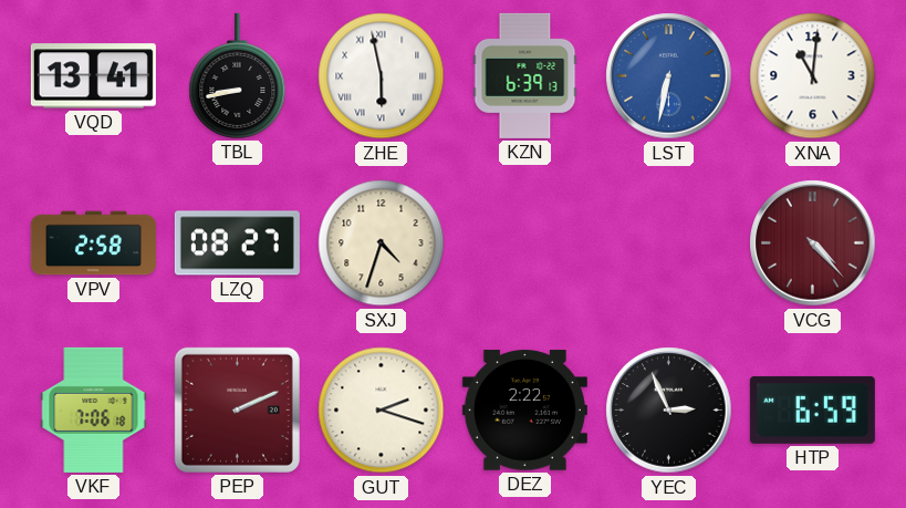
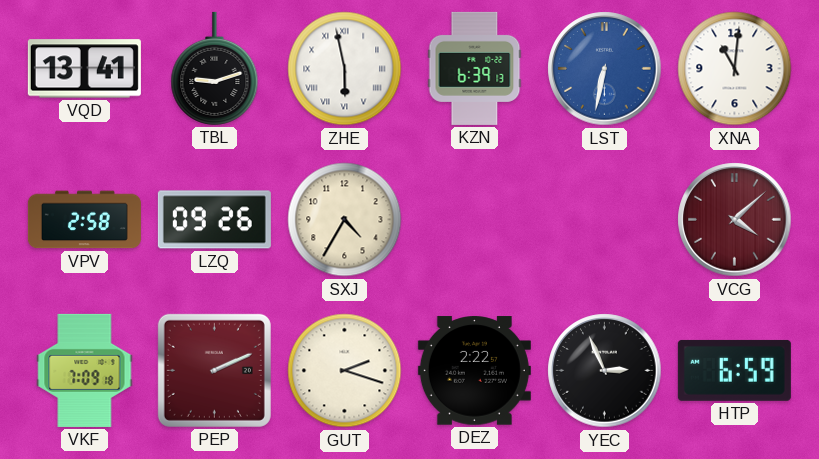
TBL: 8:43 -> 9:12 (215, 68)
LZQ: 08:27 -> 09:26 (214, 220)
SXJ: 4:33 -> 4:35 (345, 220)
VCG: 4:23 -> 4:08 (735, 220)
VKF: 7:06 -> 7:09 (85, 370)
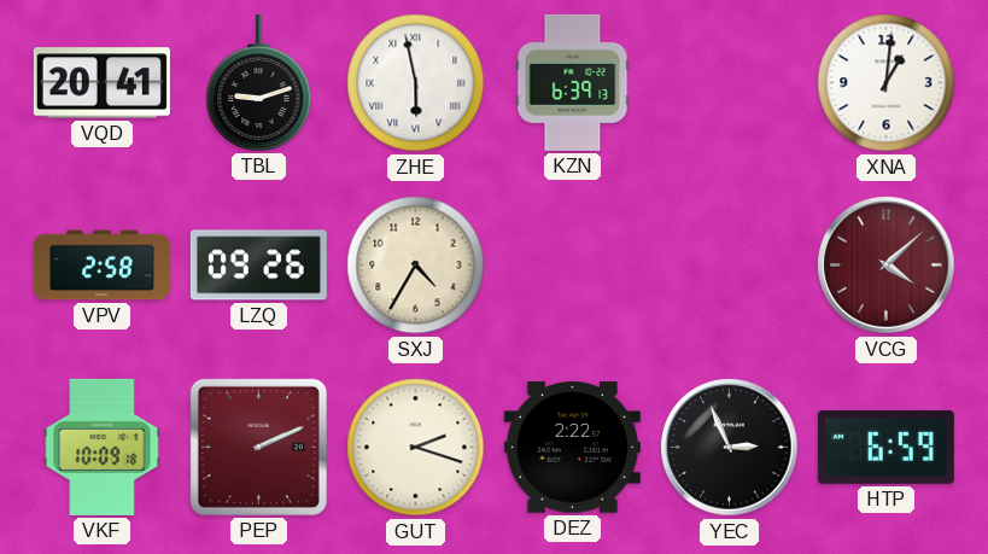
VQD: 13:41 -> 20:41 (101, 83)
LST: 6:32 -> none (605, 69)
XNA: 11:01 -> 1:01 (887, 83)
VKF: 7:09 -> 10:09 (103, 447)
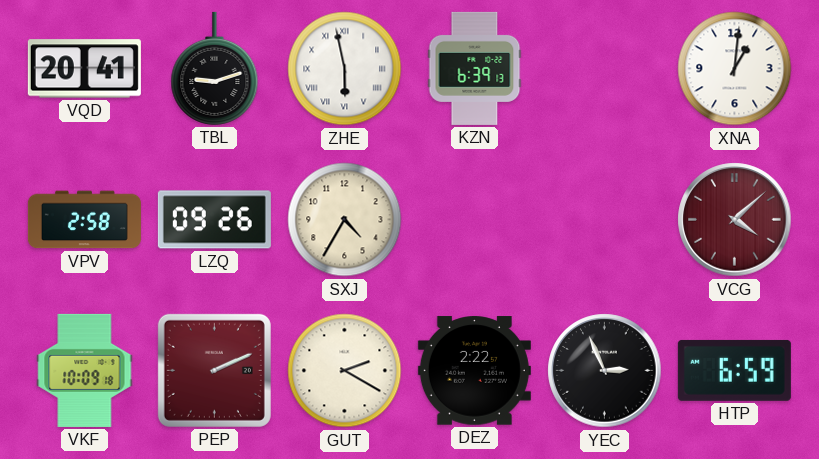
GUT: 2:18 -> 2:20 (345, 371)
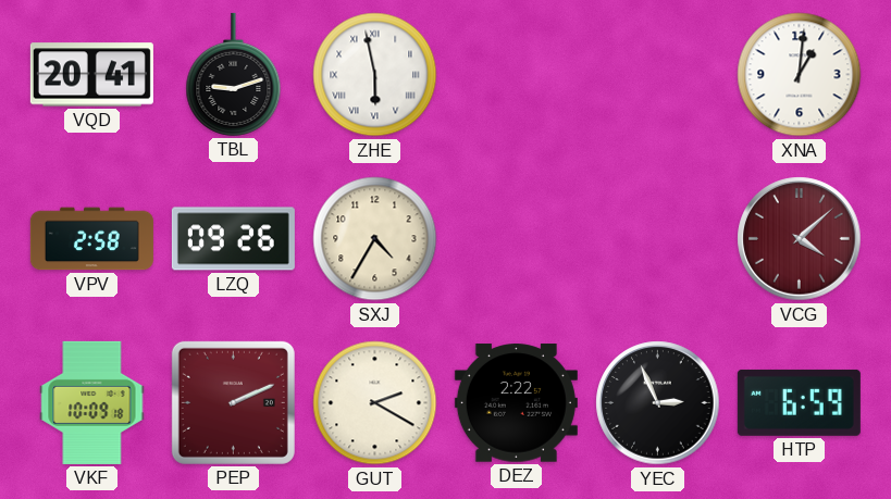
KZN: 6:39 -> none (475, 68)
